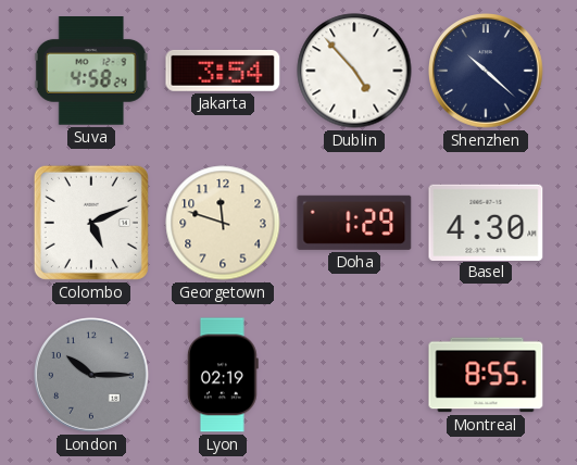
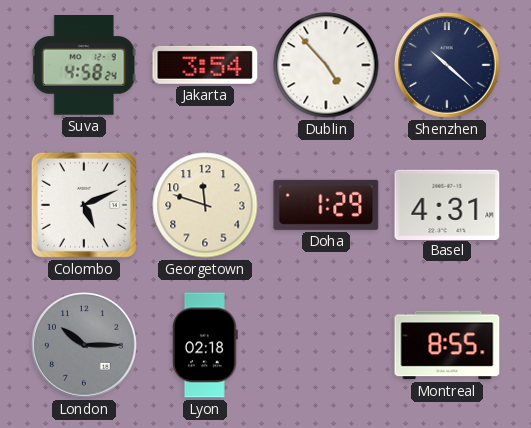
Basel: 4:30 -> 4:31 (447, 204)
Lyon: 02:19 -> 02:18 (205, 345)
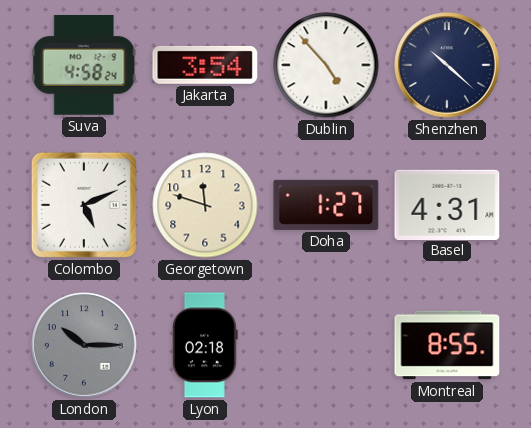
Doha: 1:29 -> 1:27 (326, 205)
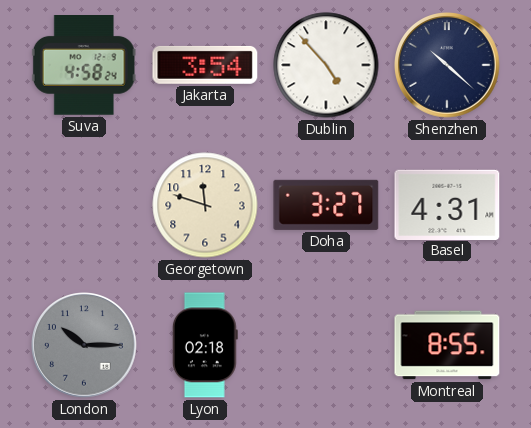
Colombo: 5:11 -> none (84, 205)
Doha: 1:27 -> 3:27 (326, 205)
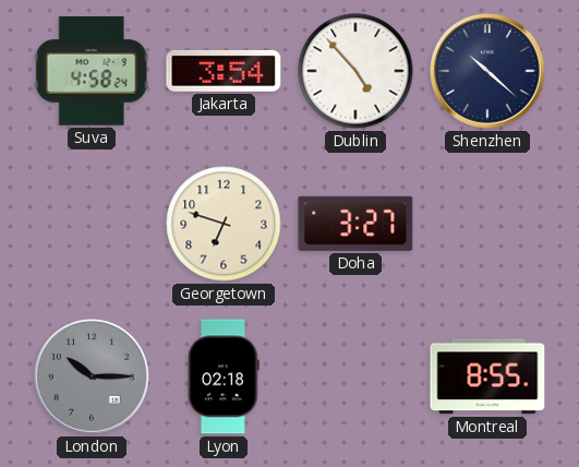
Georgetown: 11:48 -> 6:48 (224, 224)
Basel: 4:31 -> none (447, 204)
